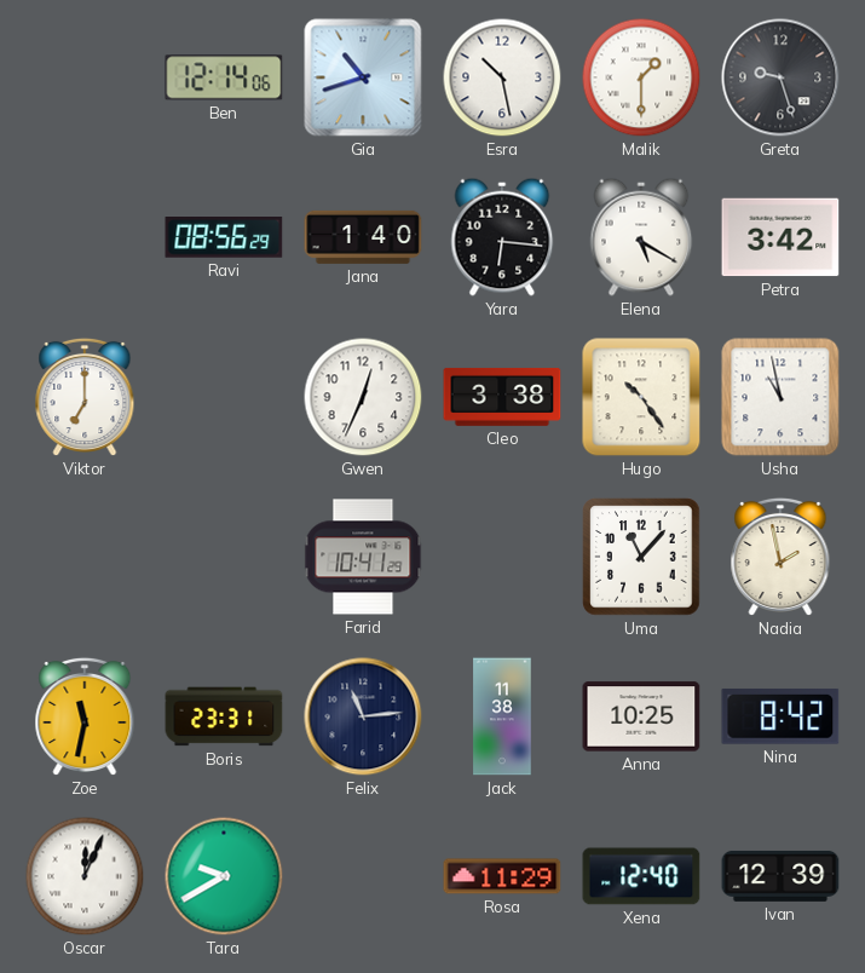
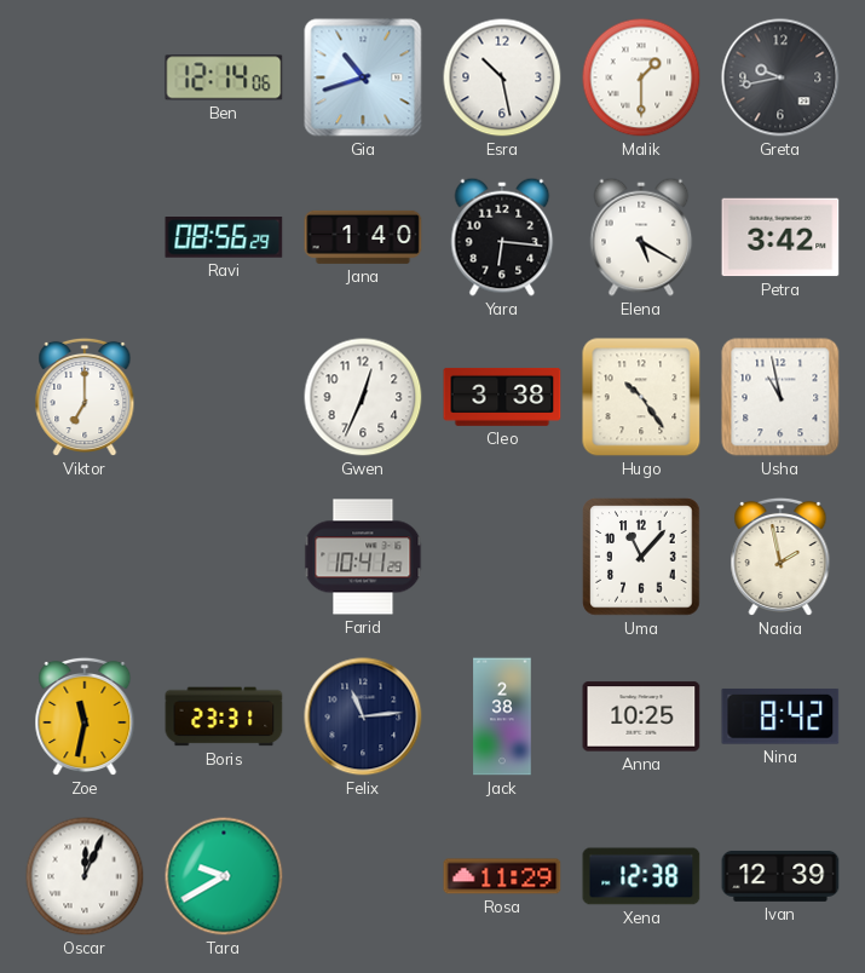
Greta: 9:27 -> 9:43 (780, 77)
Jack: 11:38 -> 2:38 (502, 716)
Xena: 12:40 -> 12:38 (641, 876)
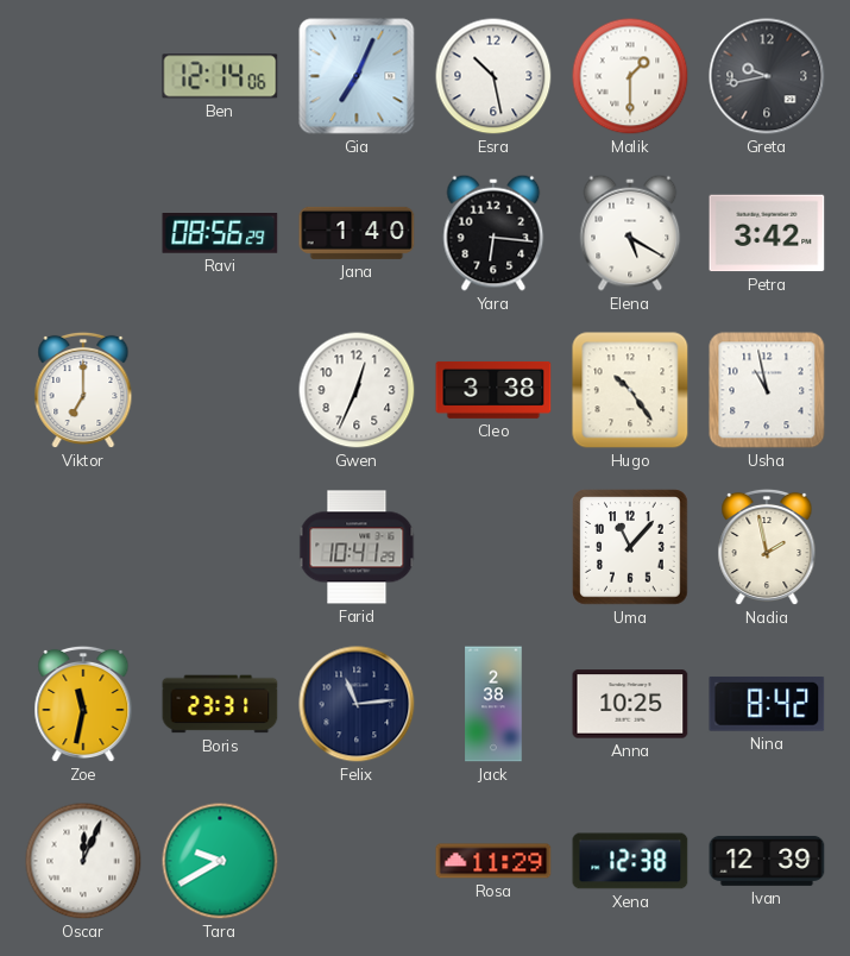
Gia: 10:42 -> 7:04 (357, 76)
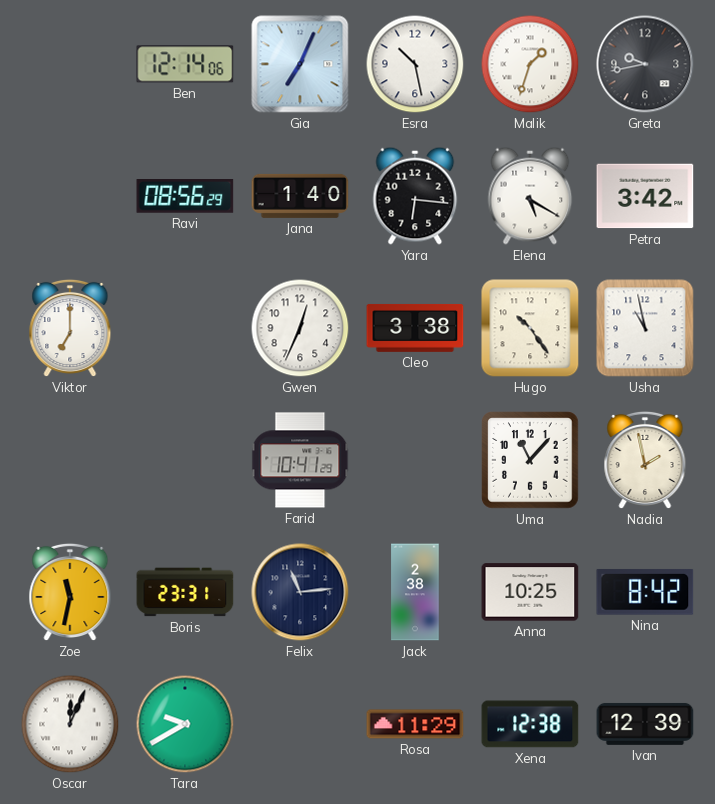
Malik: 1:30 -> 1:33 (530, 64)
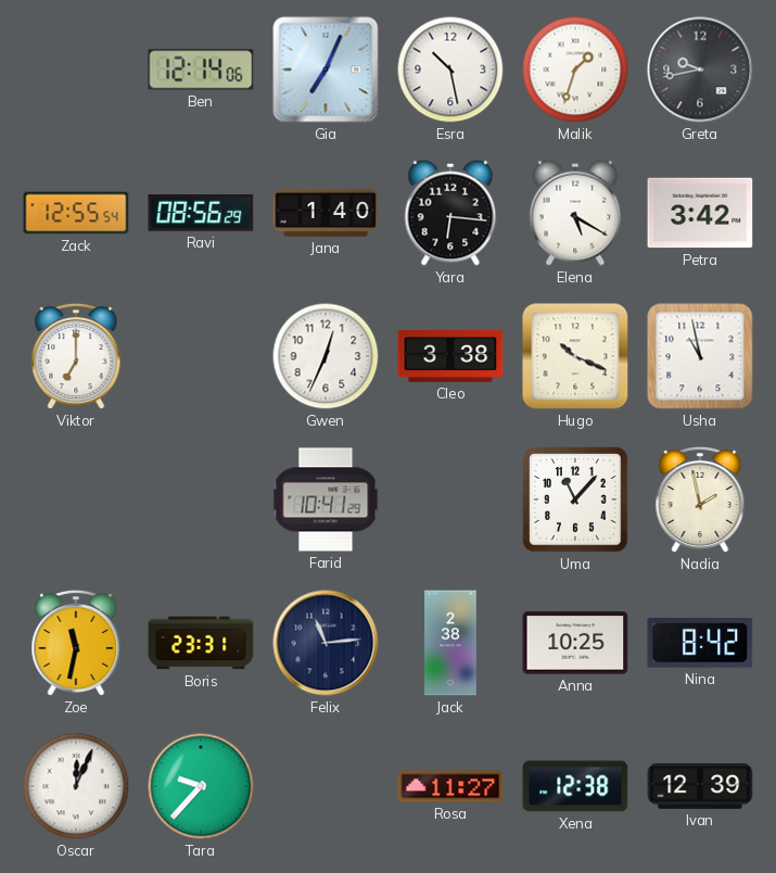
Zack: none -> 12:55 (76, 213)
Hugo: 10:24 -> 10:19 (575, 356)
Tara: 9:40 -> 9:37 (201, 786)
Rosa: 11:29 -> 11:27 (450, 786)
